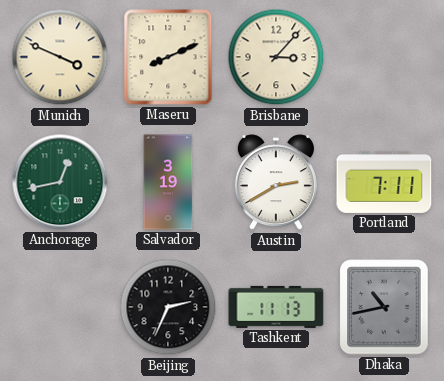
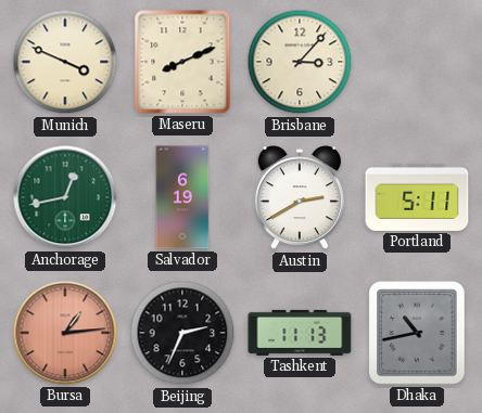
Salvador: 3:19 -> 6:19 (182, 197)
Portland: 7:11 -> 5:11 (417, 197)
Bursa: none -> 1:14 (65, 333)
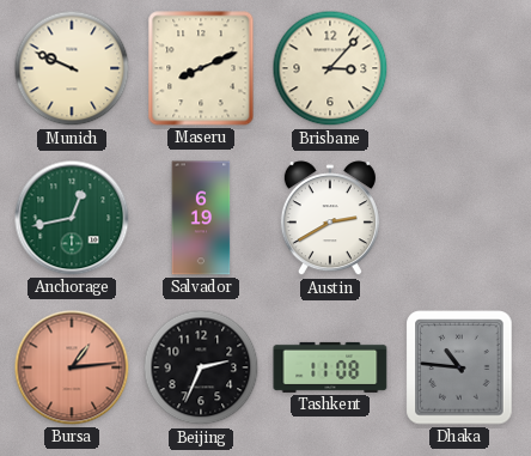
Munich: 3:49 -> 9:49 (72, 68)
Portland: 5:11 -> none (417, 197)
Tashkent: 11:13 -> 11:08 (330, 367)
Dhaka: 10:43 -> 10:46 (459, 367)
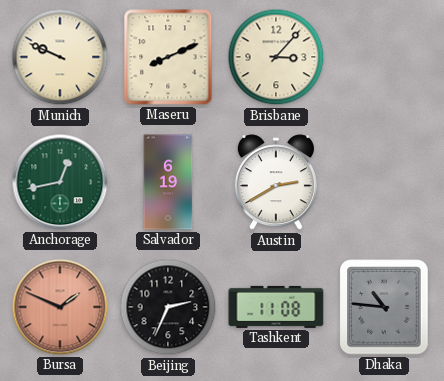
Bursa: 1:14 -> 1:49 (60, 307)
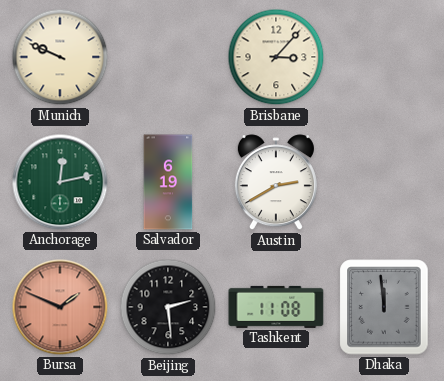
Maseru: 8:11 -> none (168, 57)
Anchorage: 12:43 -> 12:13 (60, 182)
Beijing: 2:34 -> 2:29 (168, 307)
Dhaka: 10:46 -> 11:59 (384, 307)
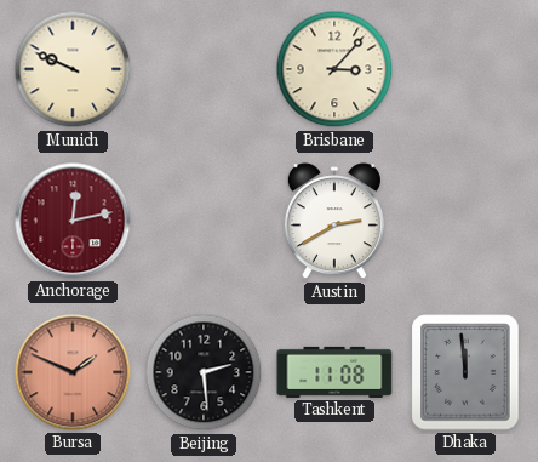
Anchorage dial: green -> burgundy (73, 221)
Salvador: 6:19 -> none (168, 182)
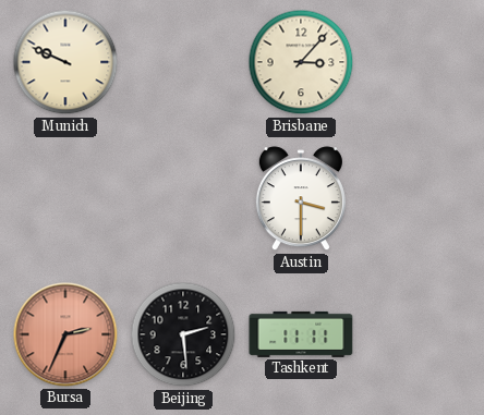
Anchorage: 12:13 -> none (73, 221)
Austin: 2:40 -> 3:30 (301, 199)
Bursa: 1:49 -> 2:34 (65, 334)
Tashkent: 11:08 -> 11:11 (301, 334)
Dhaka: 11:59 -> none (465, 372)
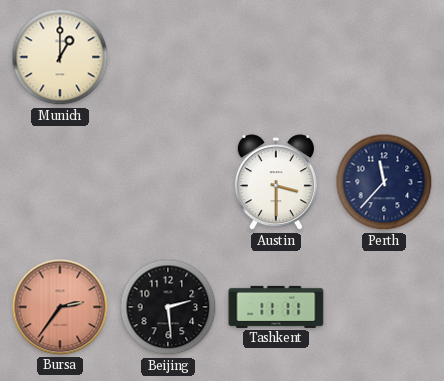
Munich: 9:49 -> 1:00 (60, 57)
Brisbane: 3:07 -> none (301, 62)
Perth: none -> 11:37 (384, 182)
Bursa: 2:34 -> 2:36 (60, 307)
